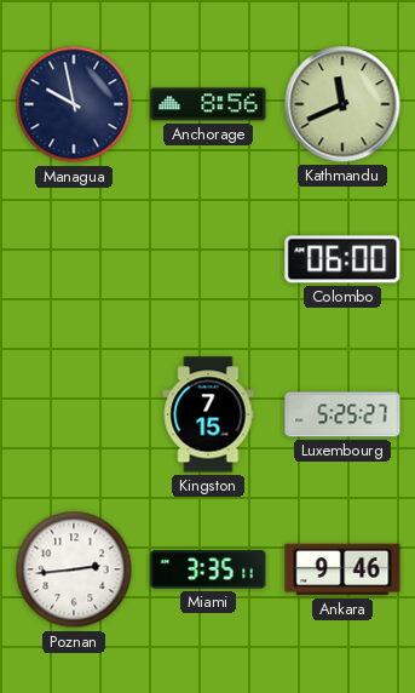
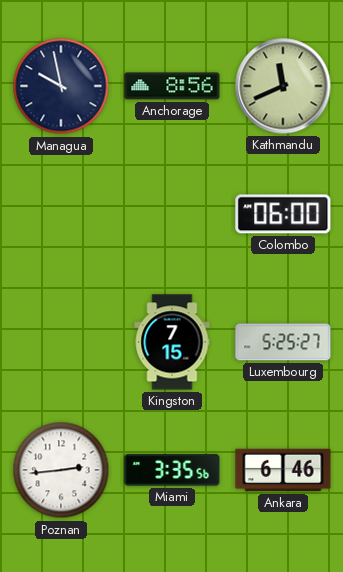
Miami: 3:35:11 -> 3:35:56 (172, 470)
Ankara: 9:46 -> 6:46 (283, 470)
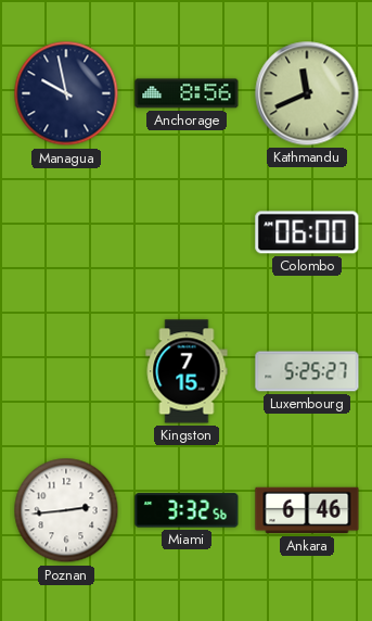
Miami: 3:35 -> 3:32 (187, 510)
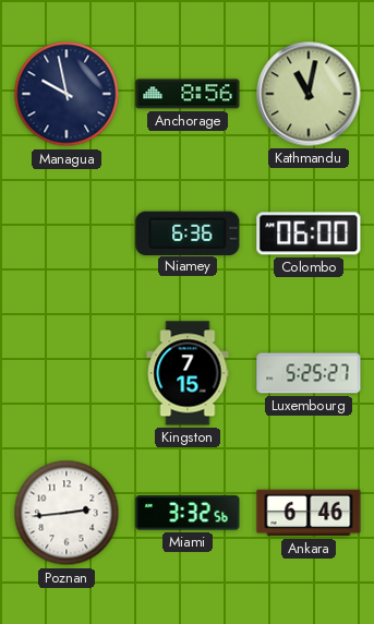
Kathmandu: 11:41 -> 11:02 (309, 94)
Niamey: none -> 6:36 (188, 232)
